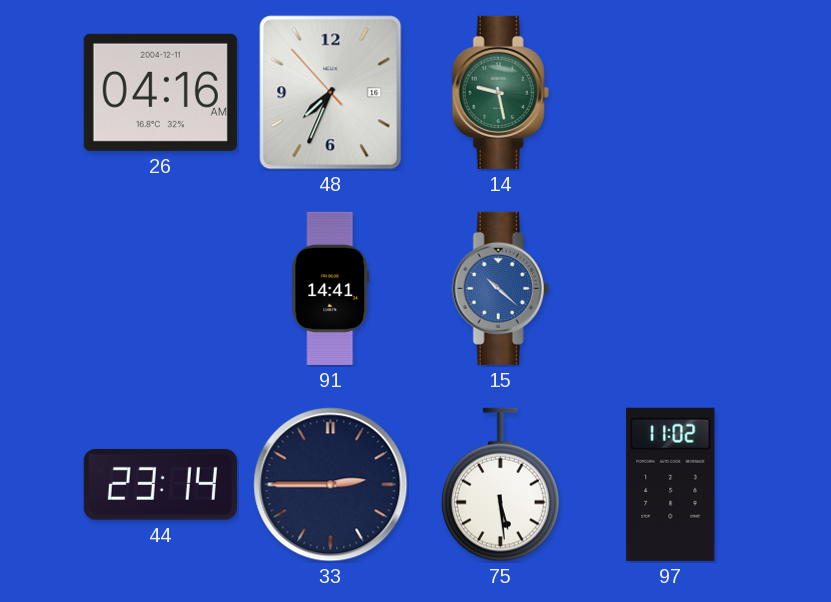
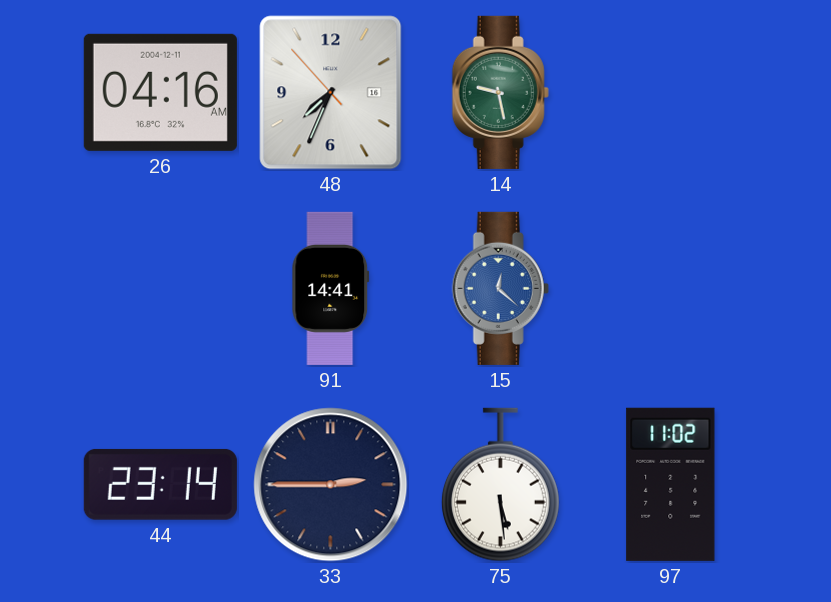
15: 10:22 -> 12:22 (500, 288)
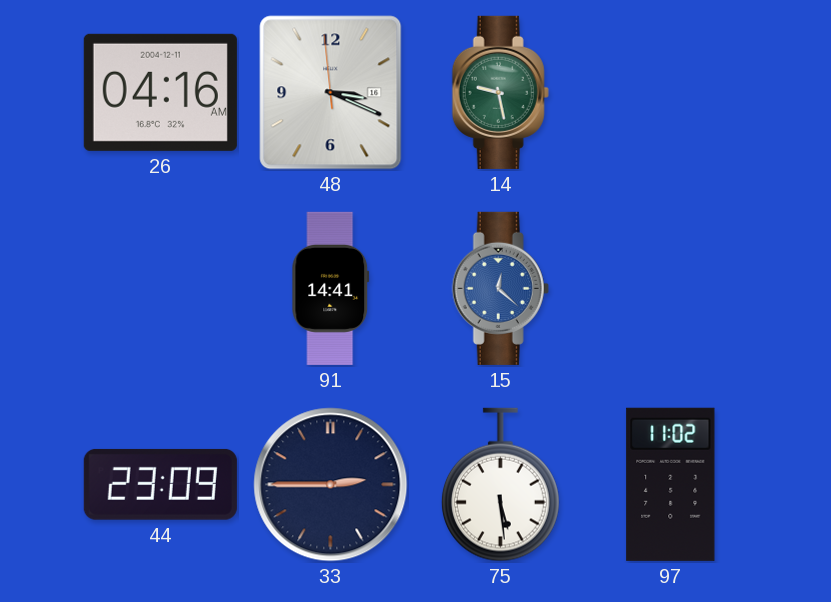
48: 7:33 -> 3:18 (331, 93)
44: 23:14 -> 23:09 (160, 484)
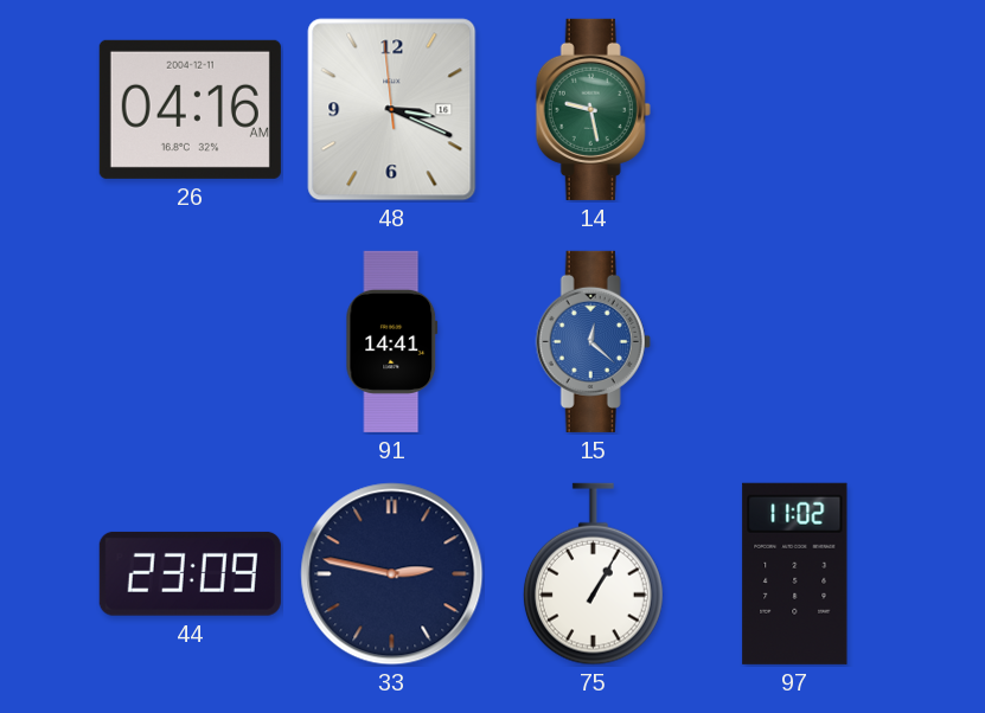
33: 2:45 -> 2:47 (392, 574)
75: 5:29 -> 1:05 (593, 574)
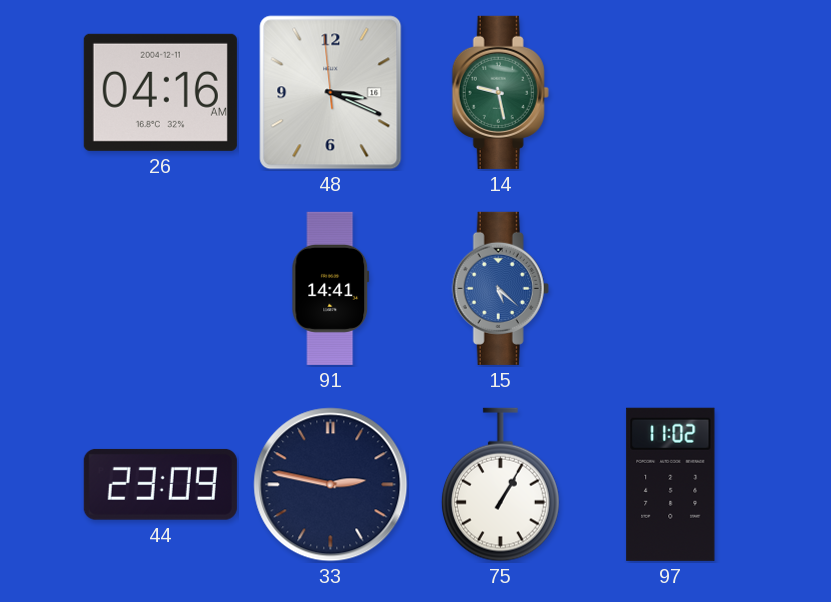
15: 12:22 -> 5:22 (500, 288)
